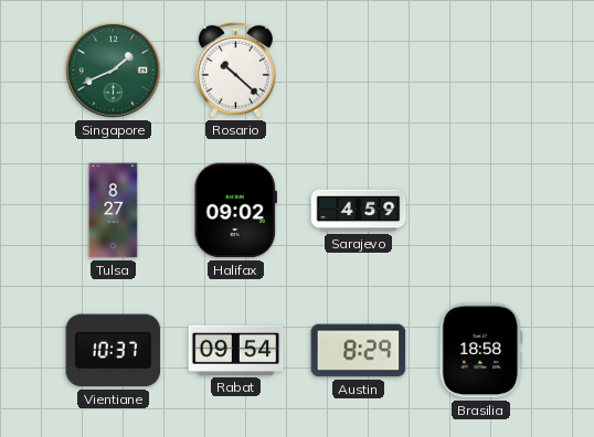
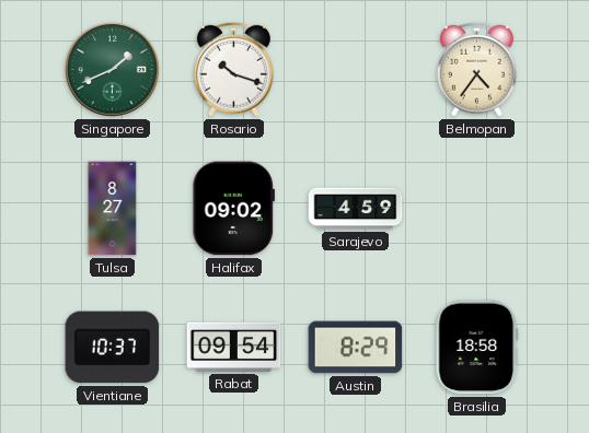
Rosario: 10:22 -> 10:18 (233, 69)
Belmopan: none -> 4:36 (476, 69)
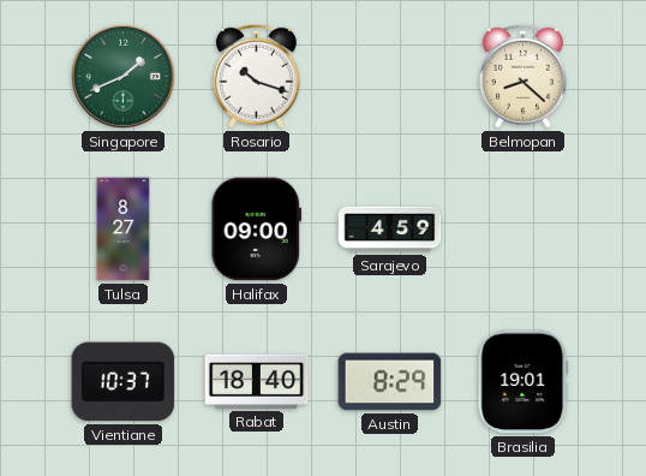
Belmopan: 4:36 -> 8:22 (522, 76)
Halifax: 09:02 -> 09:00 (256, 230)
Rabat: 09:54 -> 18:40 (257, 381)
Brasilia: 18:58 -> 19:01 (524, 382)
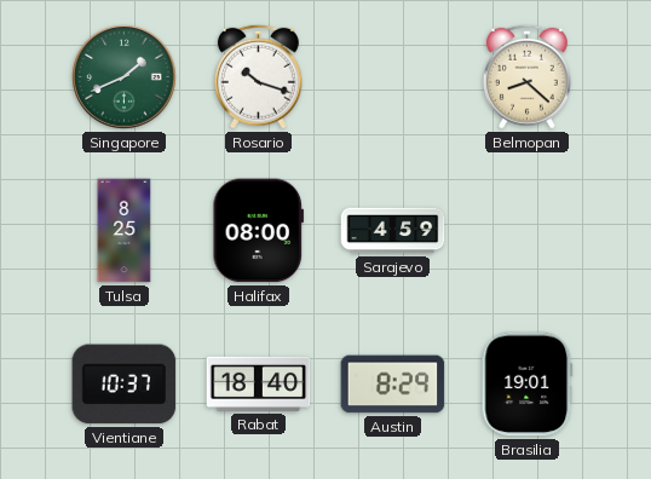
Tulsa: 8:27 -> 8:25 (125, 231)
Halifax: 09:00 -> 08:00 (258, 231)
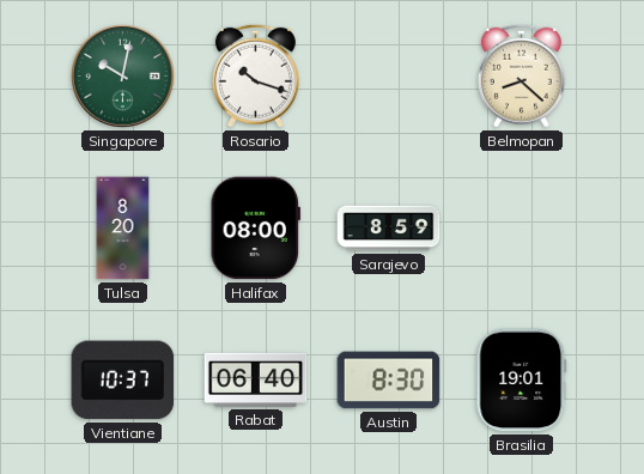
Singapore: 1:41 -> 10:02 (123, 77)
Tulsa: 8:25 -> 8:20 (123, 229)
Sarajevo: 4:59 -> 8:59 (389, 229)
Rabat: 18:40 -> 06:40 (256, 379)
Austin: 8:29 -> 8:30 (389, 381)
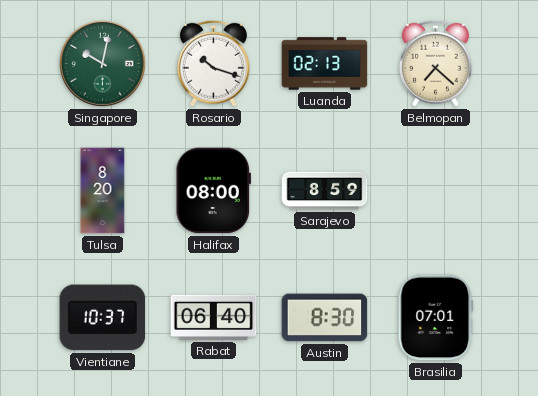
Luanda: none -> 02:13 (325, 64)
Belmopan: 8:22 -> 7:22 (435, 63)
Brasilia: 19:01 -> 07:01 (436, 318)
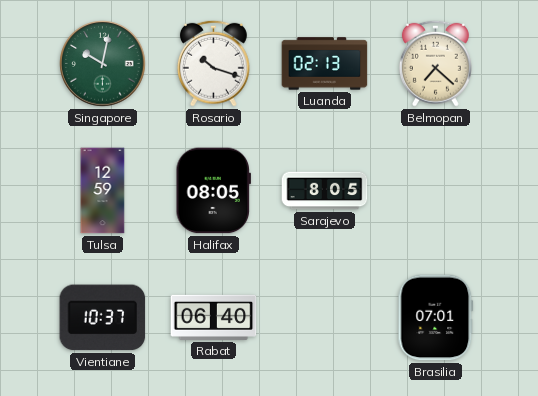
Tulsa: 8:20 -> 12:59 (103, 191)
Halifax: 08:00 -> 08:05 (213, 191)
Sarajevo: 8:59 -> 8:05 (325, 191)
Austin: 8:30 -> none (325, 318)
